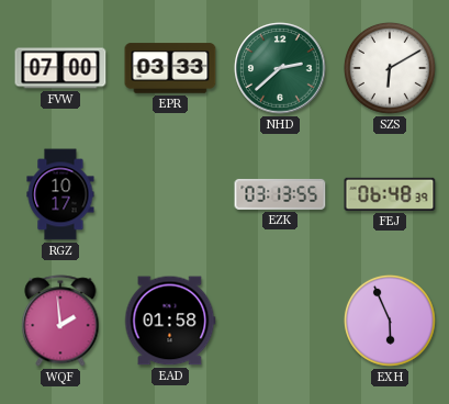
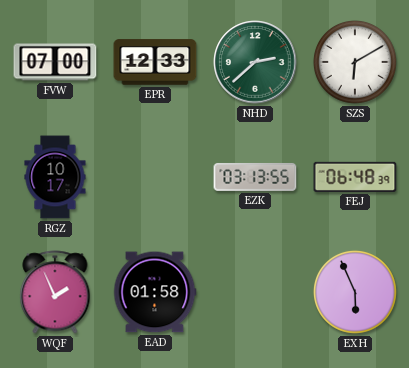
EPR: 03:33 -> 12:33 (155, 62)
WQF: 1:59 -> 1:56 (55, 292)
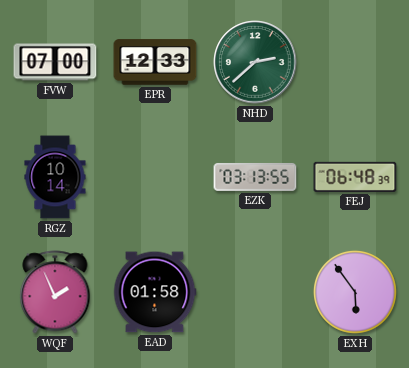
SZS: 6:10 -> none (355, 62)
RGZ: 10:17 -> 10:14 (55, 177)
EXH: 5:56 -> 5:54 (355, 292)
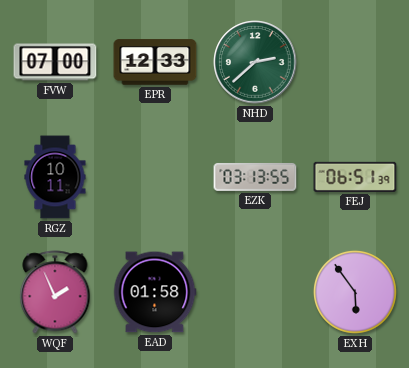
RGZ: 10:14 -> 10:11 (55, 177)
FEJ: 06:48 -> 06:51 (355, 177)
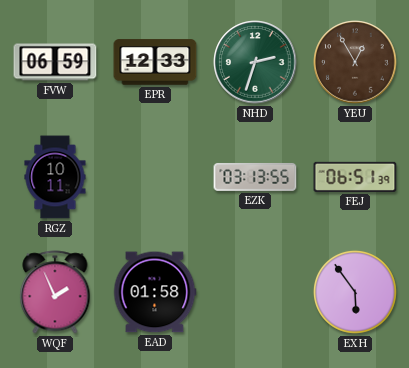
FVW: 07:00 -> 06:59 (55, 62)
NHD: 2:38 -> 2:33 (255, 62)
YEU: none -> 12:55 (355, 62)
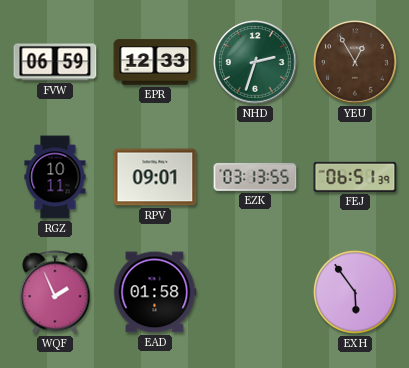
RPV: none -> 09:01 (155, 177)
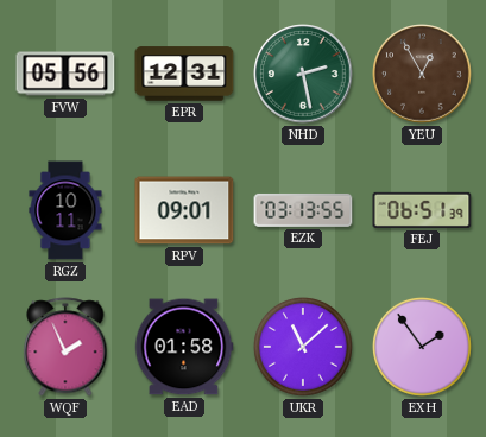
FVW: 06:59 -> 05:56 (65, 74)
EPR: 12:33 -> 12:31 (184, 74)
NHD: 2:33 -> 2:28 (303, 74)
UKR: none -> 11:08 (303, 347)
EXH: 5:54 -> 1:54 (422, 347)
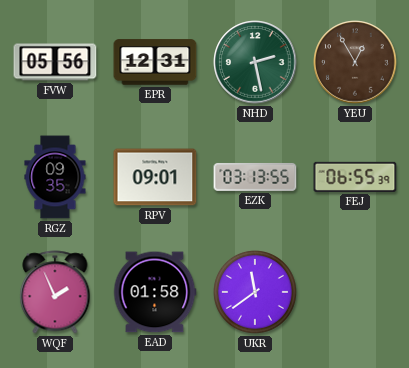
RGZ: 10:11 -> 09:35 (55, 177)
FEJ: 06:51 -> 06:55 (355, 177)
UKR: 11:08 -> 11:39 (255, 292)
EXH: 1:54 -> none (422, 347)
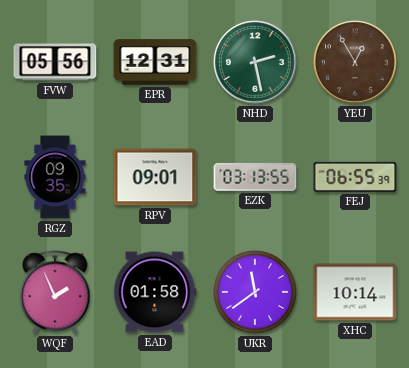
XHC: none -> 10:14 (355, 292)
